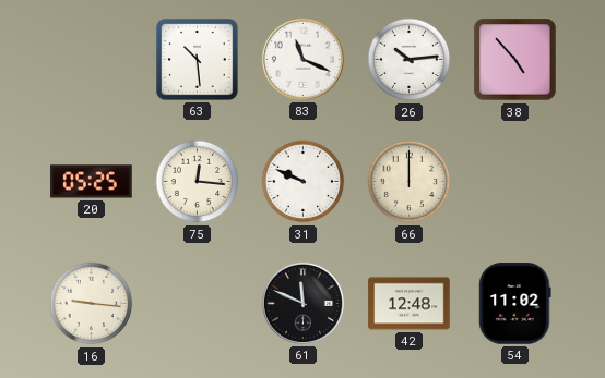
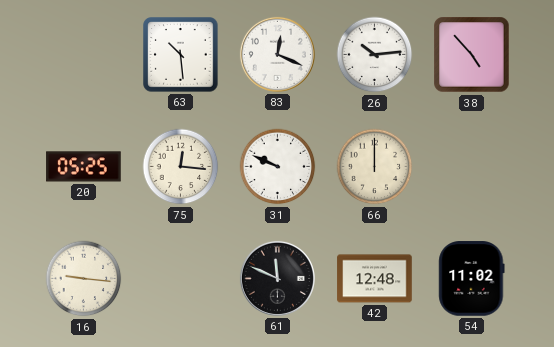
83: 11:19 -> 12:19 (277, 54)
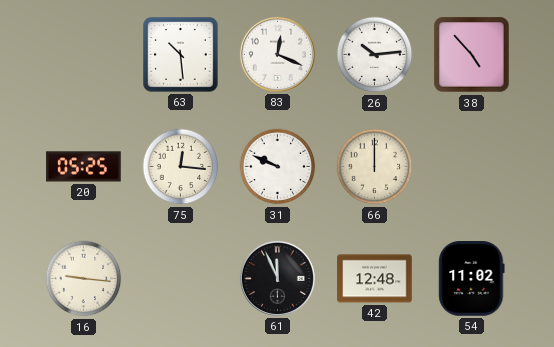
61: 11:49 -> 11:56 (277, 278)
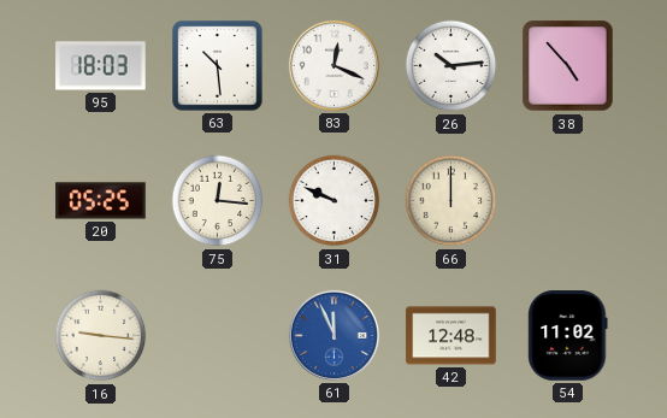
95: none -> 18:03 (101, 66)
61 dial: black -> blue (333, 335)
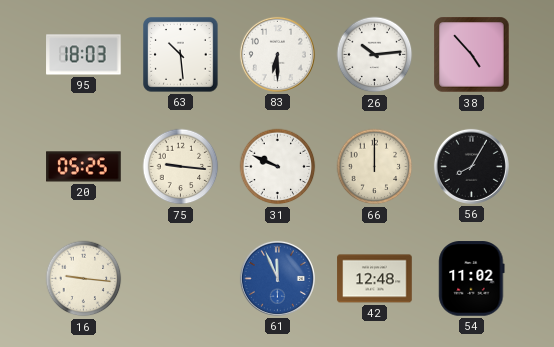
83: 12:19 -> 6:30 (277, 54)
75: 12:16 -> 9:16 (181, 167)
56: none -> 8:05 (471, 166)
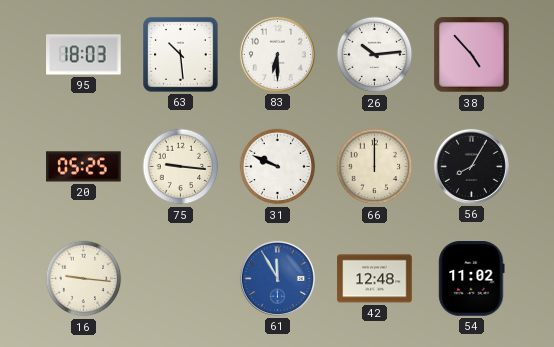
61: 11:56 -> 11:55 (277, 278)
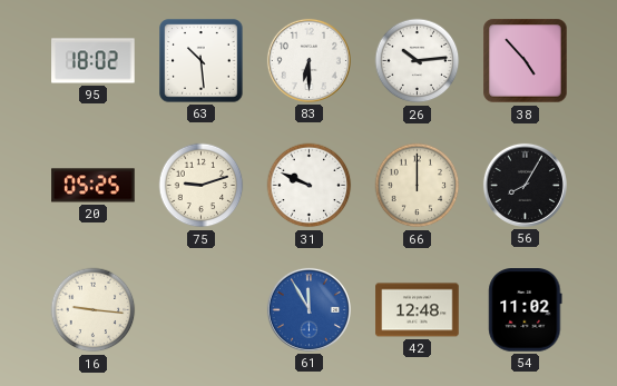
95: 18:03 -> 18:02 (94, 61)
75: 9:16 -> 9:12 (202, 186)
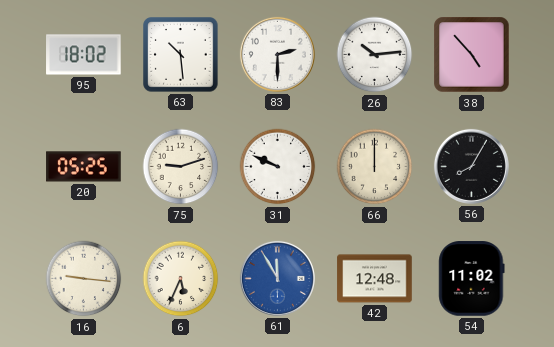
83: 6:30 -> 2:30 (277, 54)
6: none -> 5:34 (181, 279)
